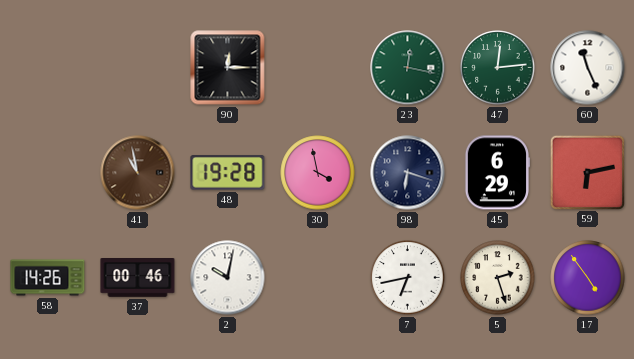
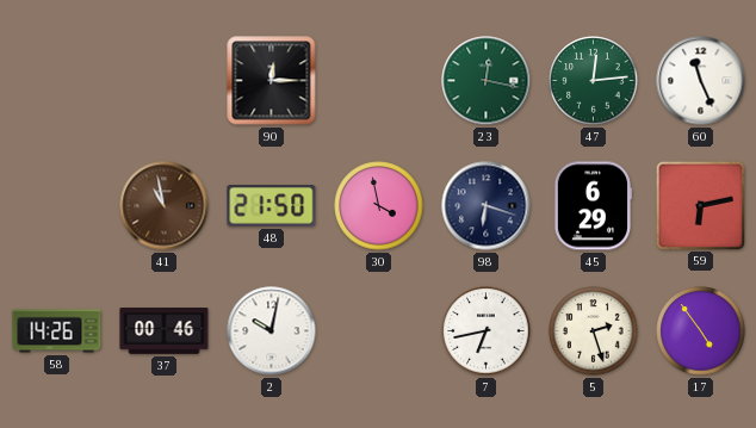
48: 19:28 -> 21:50 (272, 206)
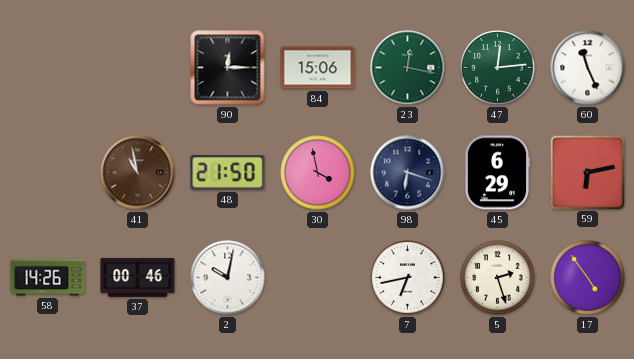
84: none -> 15:06 (318, 68)
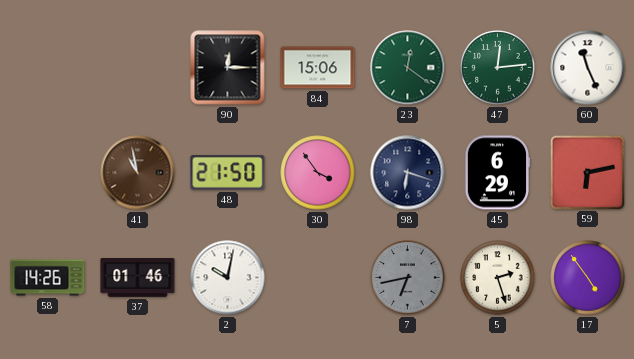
23: 12:17 -> 12:21 (408, 68)
30: 3:58 -> 3:54 (318, 173)
37: 00:46 -> 01:46 (138, 278)
7 dial: white -> grey (408, 278)
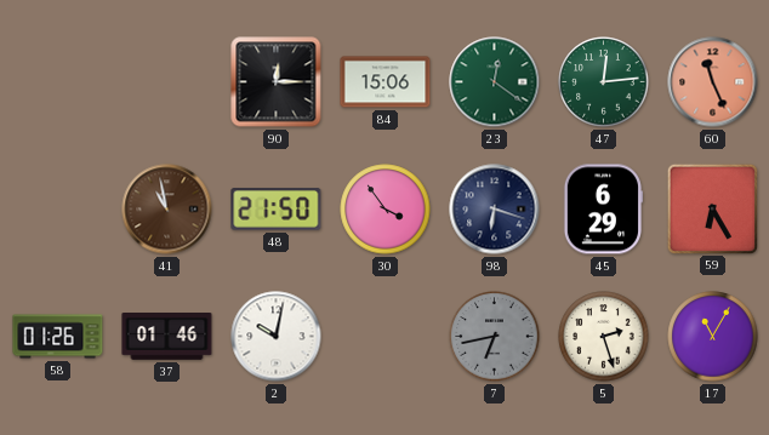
60 dial: white -> salmon (713, 82)
59: 6:13 -> 6:25 (712, 208)
58: 14:26 -> 01:26 (58, 337)
17: 4:54 -> 11:05 (713, 337)
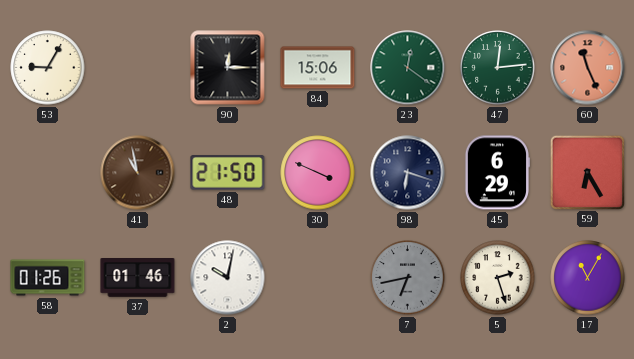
53: none -> 9:05 (48, 68)
30: 3:54 -> 3:49 (318, 173)
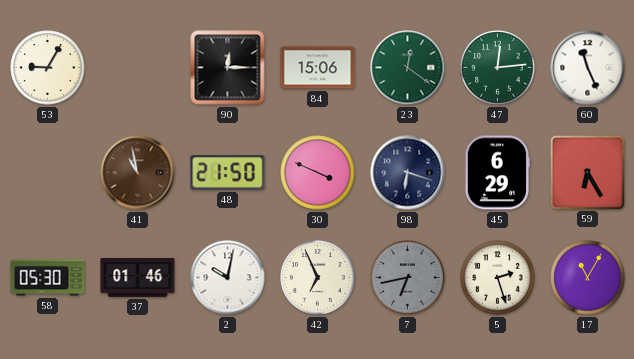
60 dial: salmon -> white (588, 68)
58: 01:26 -> 05:30 (48, 278)
42: none -> 6:56 (318, 278)
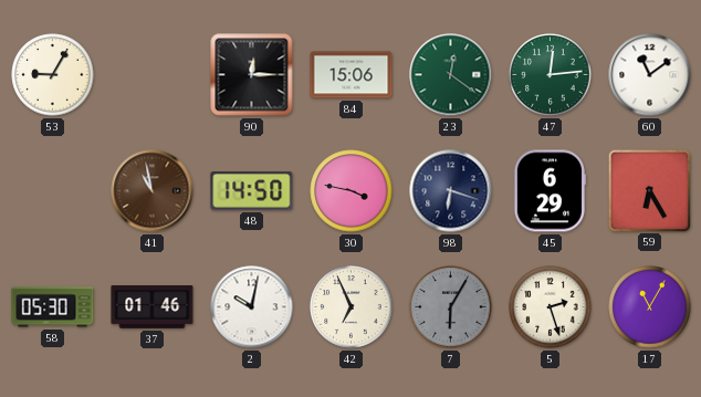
60: 11:26 -> 11:09 (650, 75)
48: 21:50 -> 14:50 (252, 191)
30: 3:49 -> 3:47 (352, 191)
7: 6:43 -> 6:05 (451, 307)
